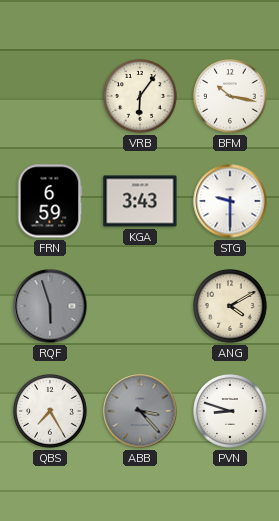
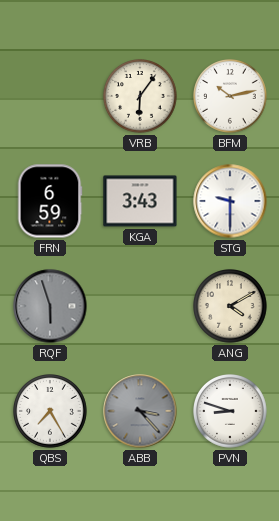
BFM: 10:17 -> 10:13 (231, 97)
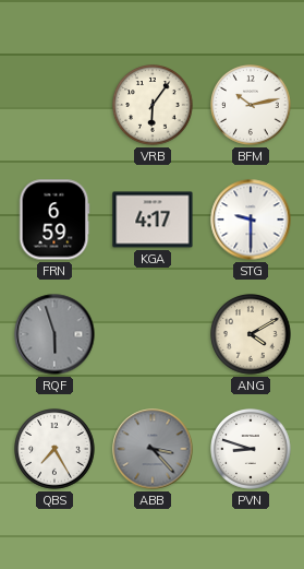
KGA: 3:43 -> 4:17 (153, 220)
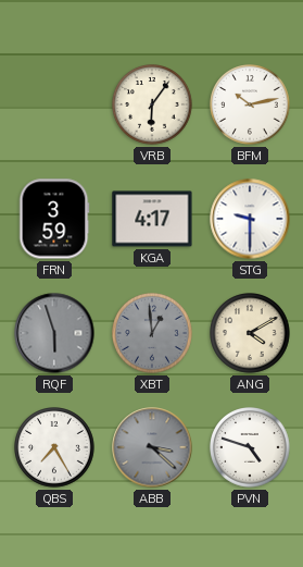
FRN: 6:59 -> 3:59 (54, 219)
XBT: none -> 12:59 (153, 334)
ABB: 3:23 -> 3:22 (152, 447)
PVN: 8:48 -> 4:48 (251, 448)
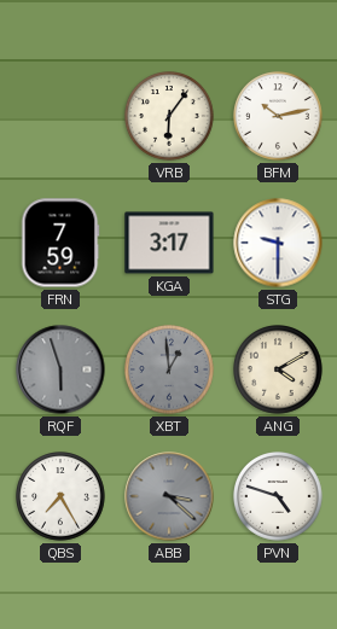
FRN: 3:59 -> 7:59 (60, 243)
KGA: 4:17 -> 3:17 (169, 243)
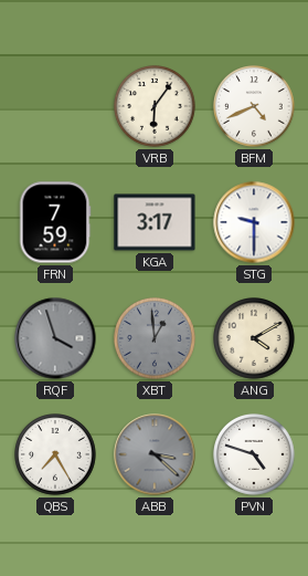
BFM: 10:13 -> 4:41 (255, 107)
RQF: 5:57 -> 3:57 (55, 338)
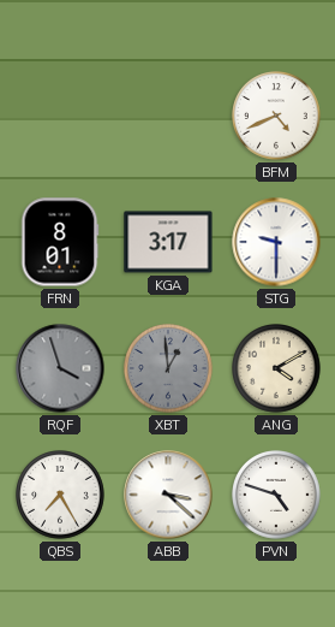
VRB: 6:06 -> none (156, 107)
FRN: 7:59 -> 8:01 (60, 242)
ABB dial: grey -> white (168, 495)
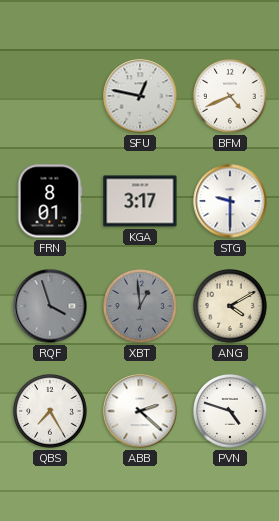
SFU: none -> 12:47 (140, 96)
ABB: 3:22 -> 2:22 (140, 411)
